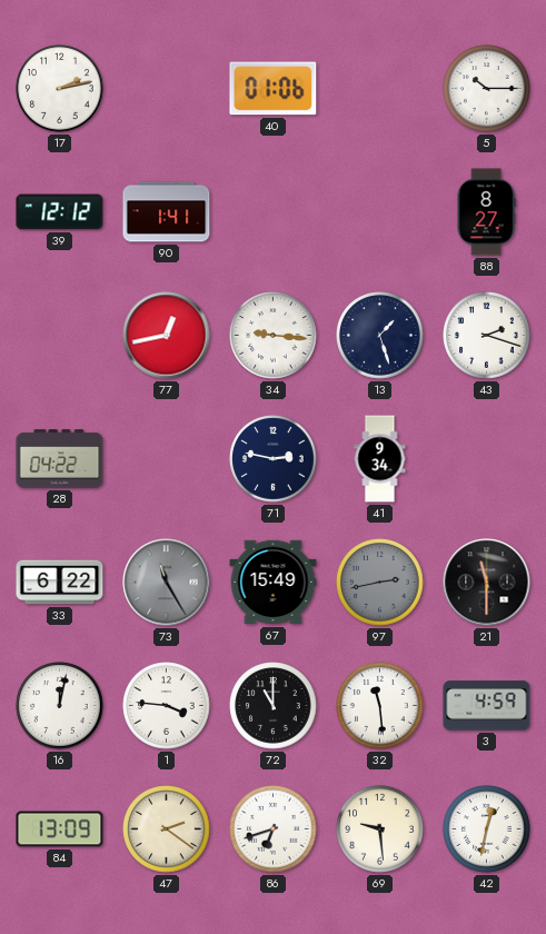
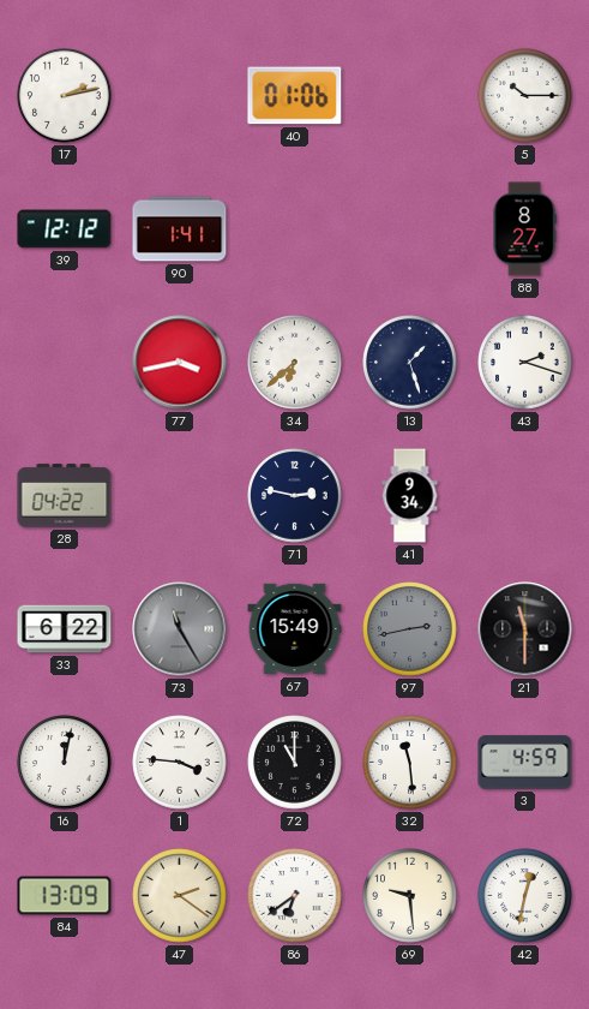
77: 12:43 -> 3:43 (180, 363)
34: 9:16 -> 6:38 (295, 363)
86: 6:42 -> 6:39 (295, 896)
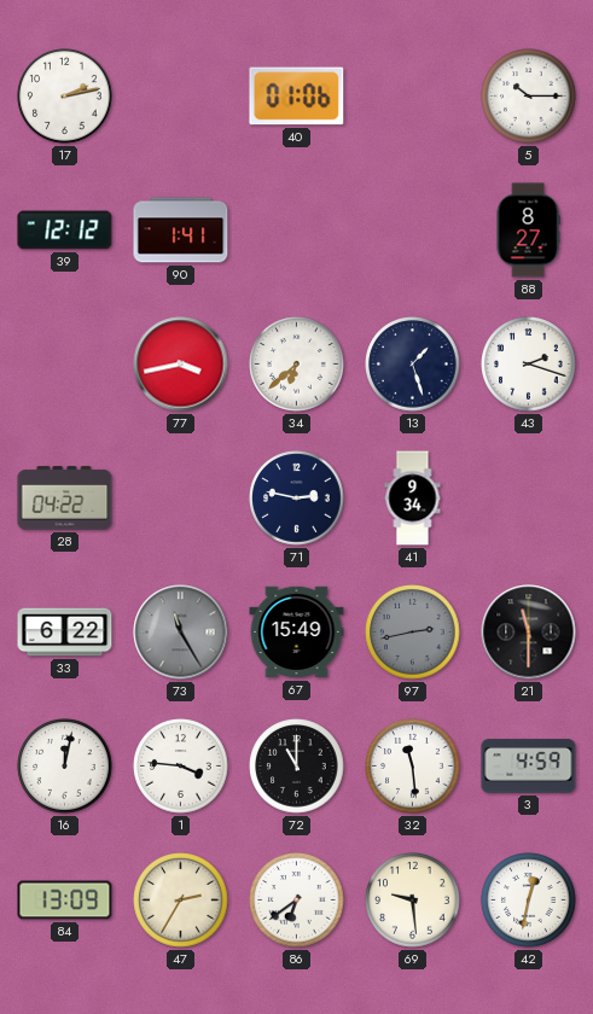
47: 2:21 -> 2:35 (181, 901)
